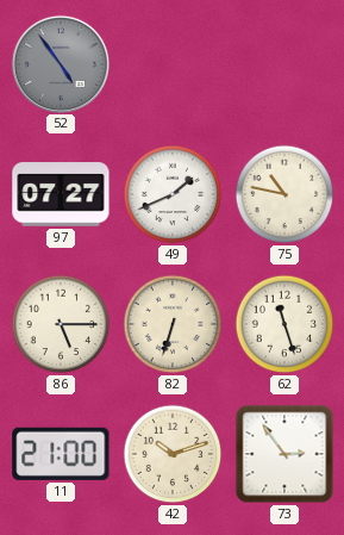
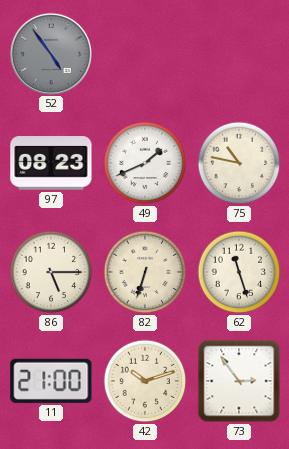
97: 07:27 -> 08:23 (51, 163)
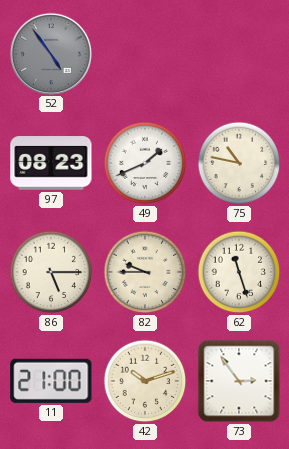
82: 6:33 -> 9:45 (145, 272)
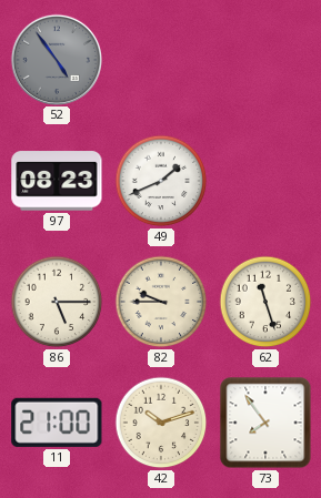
75: 10:47 -> none (239, 163)
73: 2:54 -> 7:54 (265, 423)
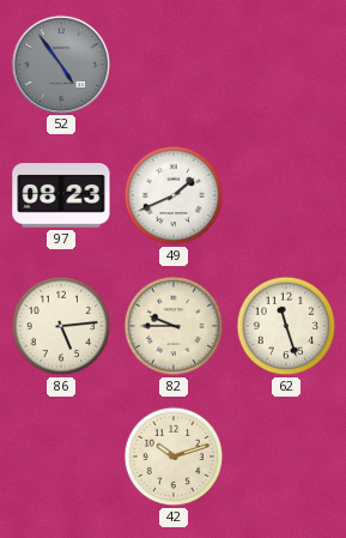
86: 5:15 -> 5:14 (61, 326)
11: 21:00 -> none (57, 423)
73: 7:54 -> none (265, 423)
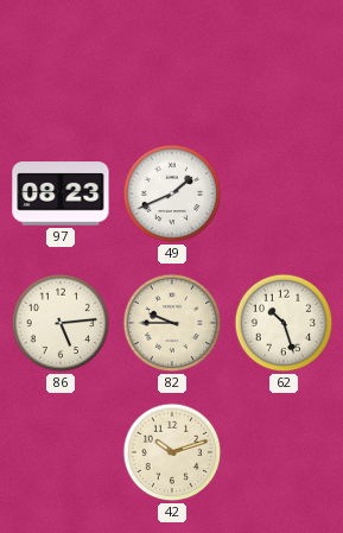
52: 4:54 -> none (60, 64)
62: 11:27 -> 10:27 (284, 323)
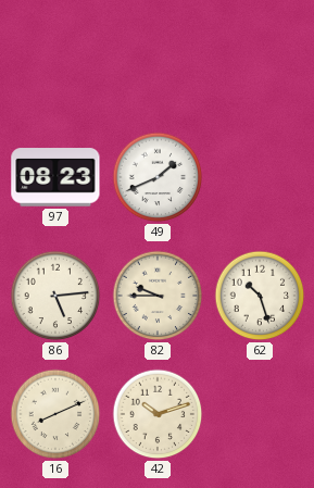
16: none -> 8:11 (55, 414)
